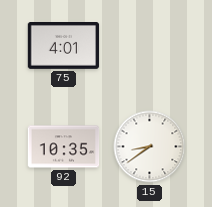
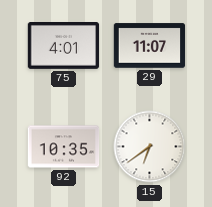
29: none -> 11:07 (150, 46)
15: 8:39 -> 6:39 (150, 147)
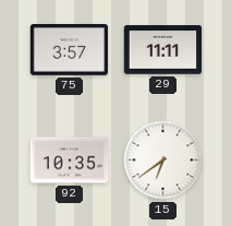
75: 4:01 -> 3:57 (70, 50)
29: 11:07 -> 11:11 (163, 50)
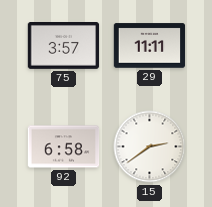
92: 10:35 -> 6:58 (64, 147)
15: 6:39 -> 2:39 (150, 147)
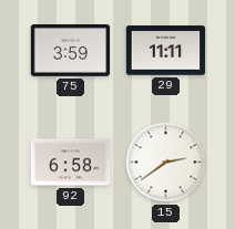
75: 3:57 -> 3:59 (71, 51)
